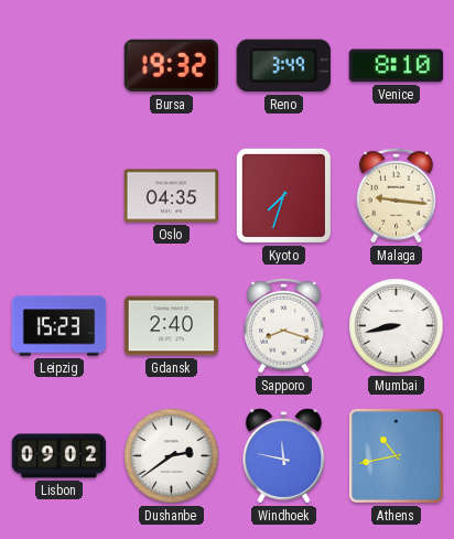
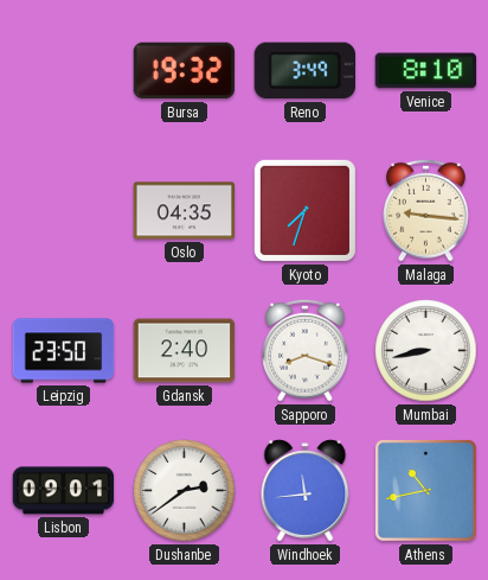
Leipzig: 15:23 -> 23:50 (64, 351)
Lisbon: 09:02 -> 09:01 (64, 491)
Windhoek: 11:47 -> 11:44 (306, 491)
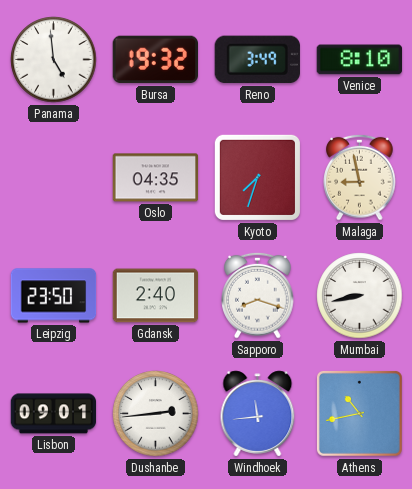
Panama: none -> 4:59 (54, 60)
Malaga: 9:16 -> 8:58 (360, 177)
Dushanbe: 2:39 -> 2:44 (156, 414)
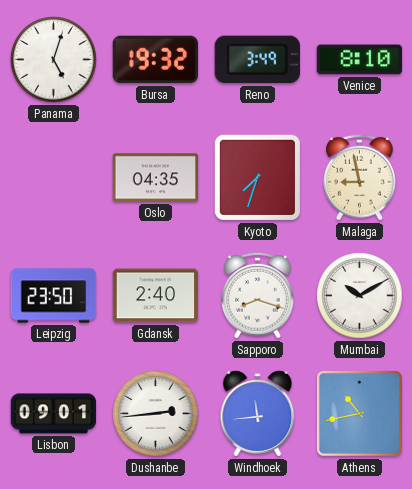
Panama: 4:59 -> 5:03 (54, 60)
Mumbai: 8:43 -> 10:10 (360, 296)
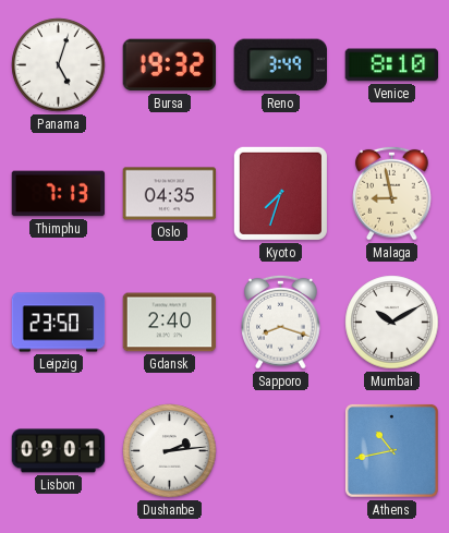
Thimphu: none -> 7:13 (59, 194)
Dushanbe: 2:44 -> 2:14 (170, 451)
Windhoek: 11:44 -> none (258, 414)
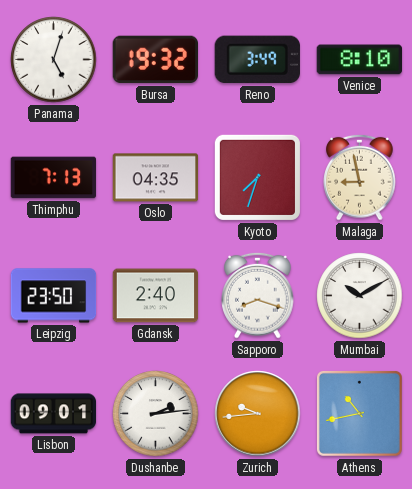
Zurich: none -> 9:44 (258, 414)
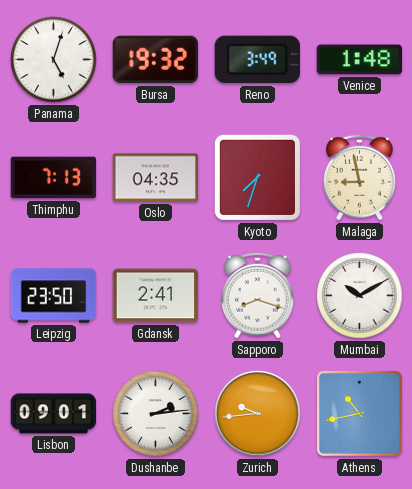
Venice: 8:10 -> 1:48 (360, 60)
Gdansk: 2:40 -> 2:41 (156, 296)
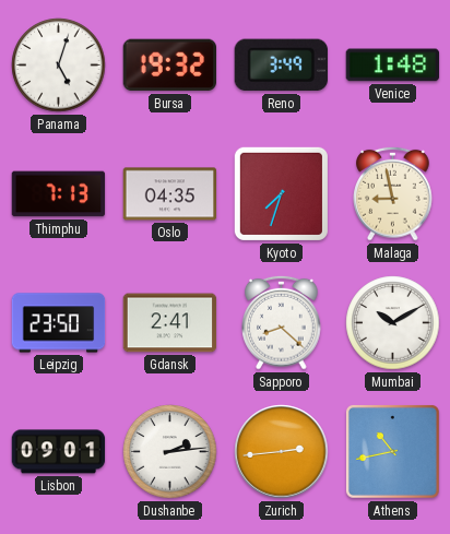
Sapporo: 8:18 -> 8:22 (282, 322)
Zurich: 9:44 -> 2:44 (282, 452)
